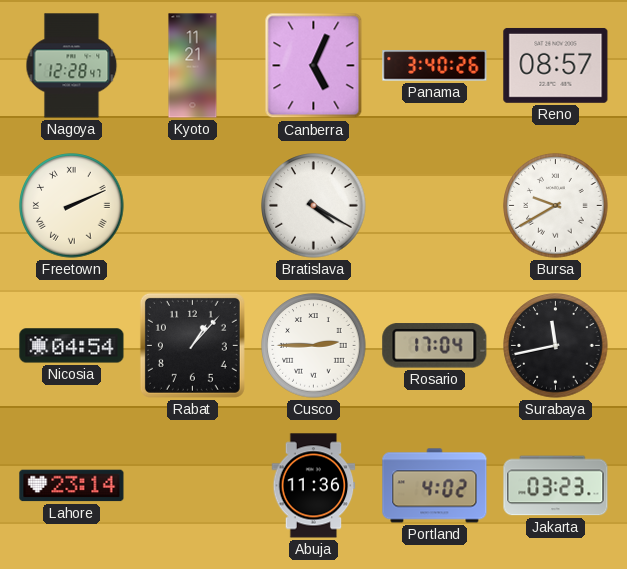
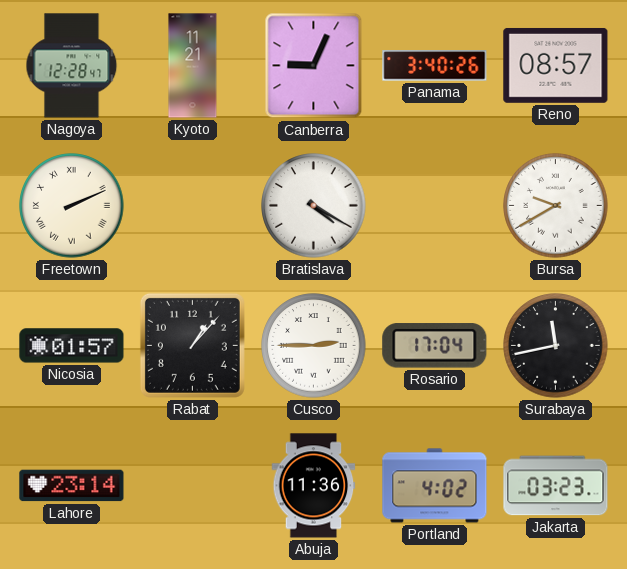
Canberra: 5:04 -> 9:04 (314, 66)
Nicosia: 04:54 -> 01:57 (72, 346)
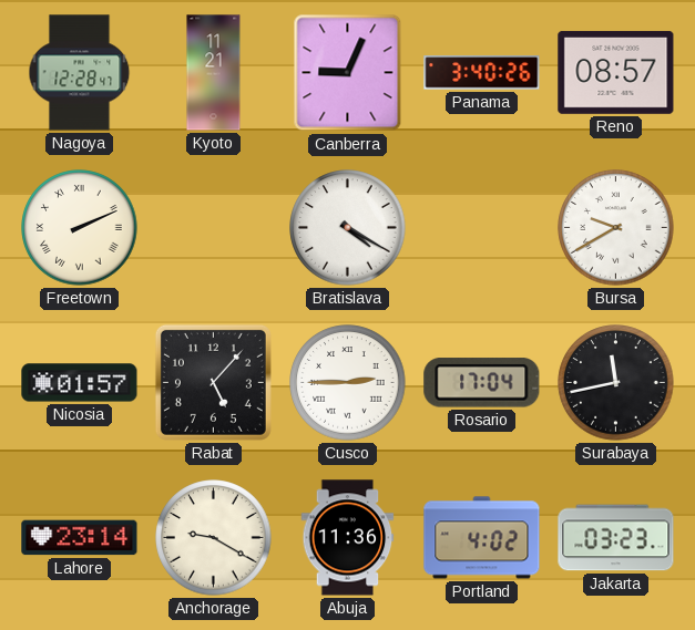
Rabat: 1:07 -> 5:07 (213, 382)
Anchorage: none -> 9:20 (214, 538)
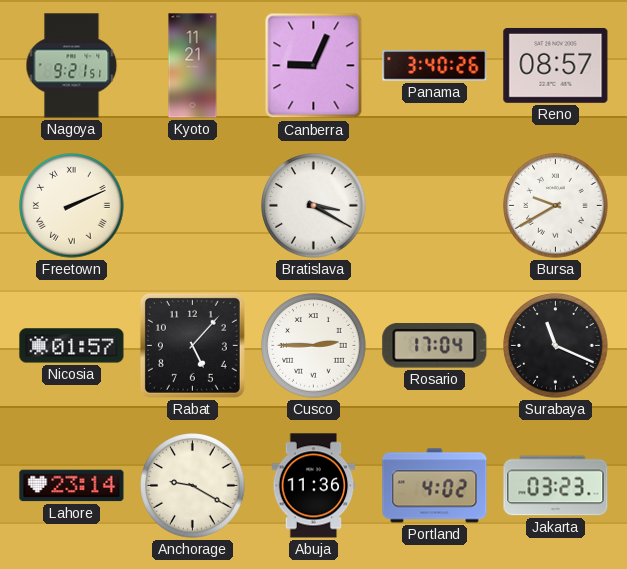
Nagoya: 12:28 -> 9:21 (72, 66)
Bratislava: 4:20 -> 3:20 (314, 206)
Surabaya: 11:43 -> 11:19 (556, 346)
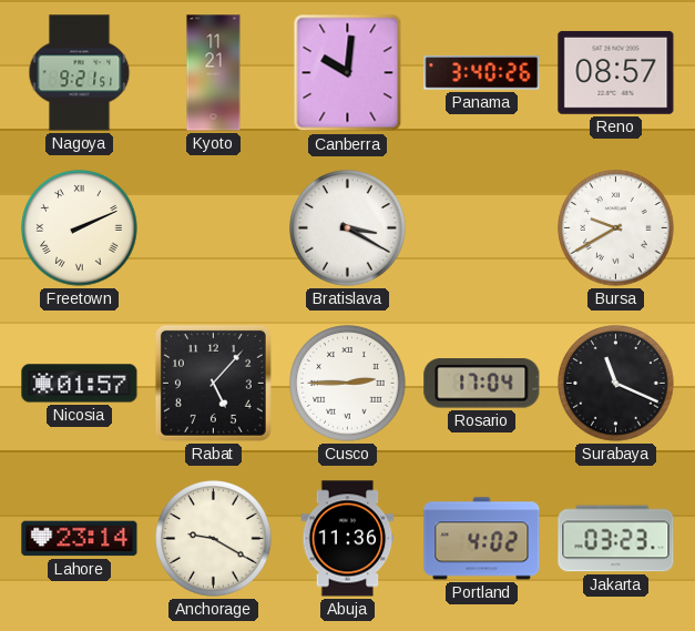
Canberra: 9:04 -> 10:01 (348, 73)
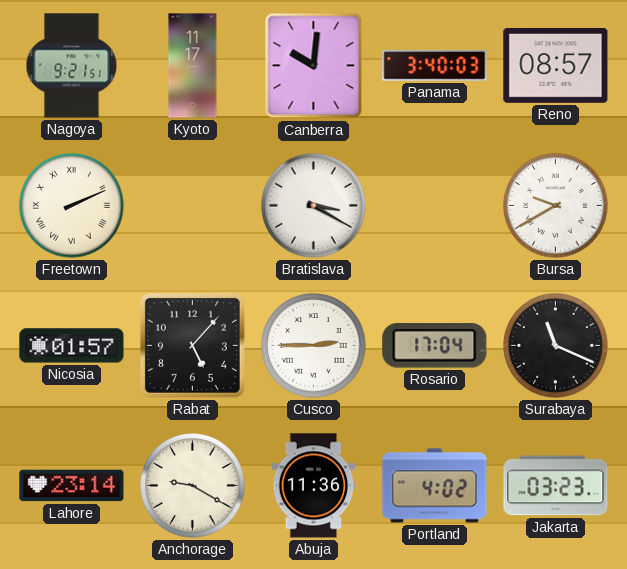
Kyoto: 11:21 -> 11:17 (193, 66)
Panama: 3:40:26 -> 3:40:03 (435, 66)
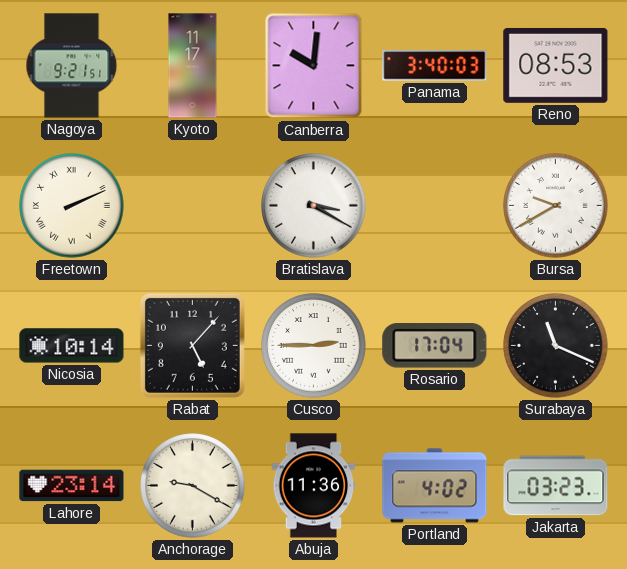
Reno: 08:57 -> 08:53 (556, 65)
Nicosia: 01:57 -> 10:14 (72, 346)
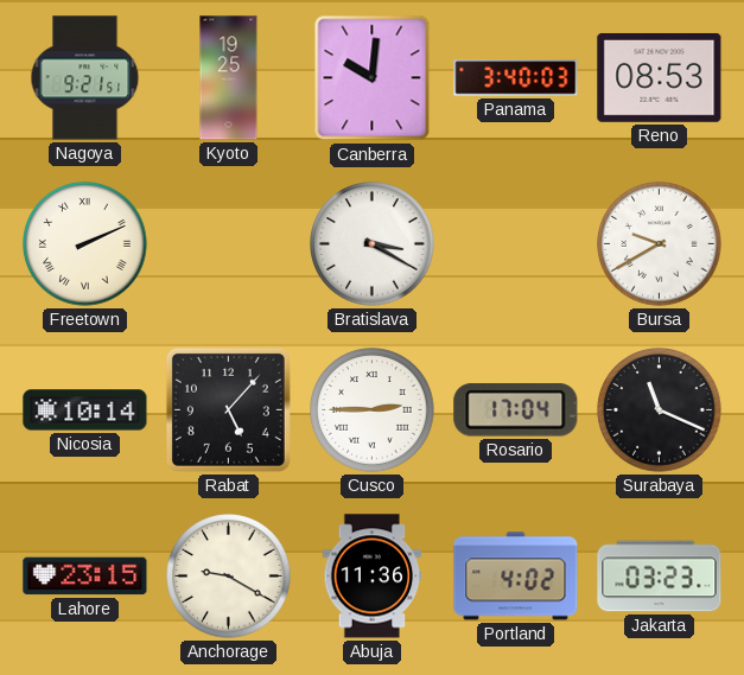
Kyoto: 11:17 -> 19:25 (229, 78)
Lahore: 23:14 -> 23:15 (85, 577)
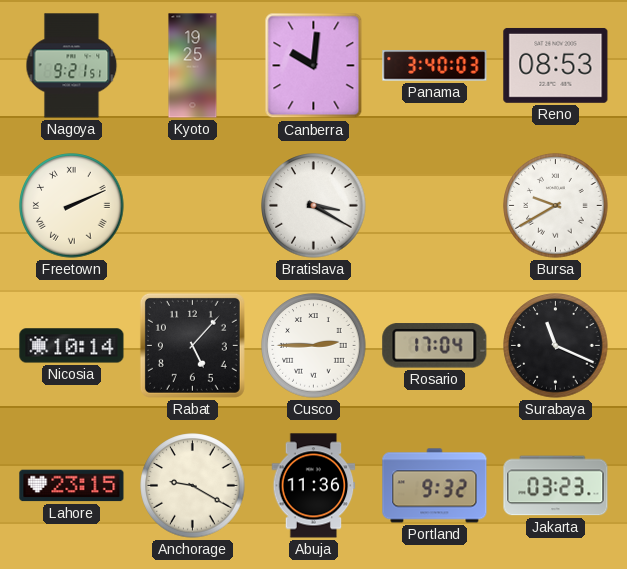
Portland: 4:02 -> 9:32 (435, 486)
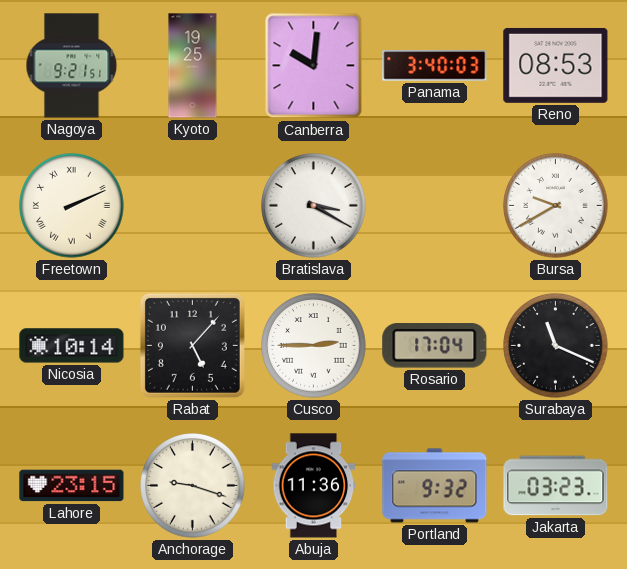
Anchorage: 9:20 -> 9:18 (193, 486)
